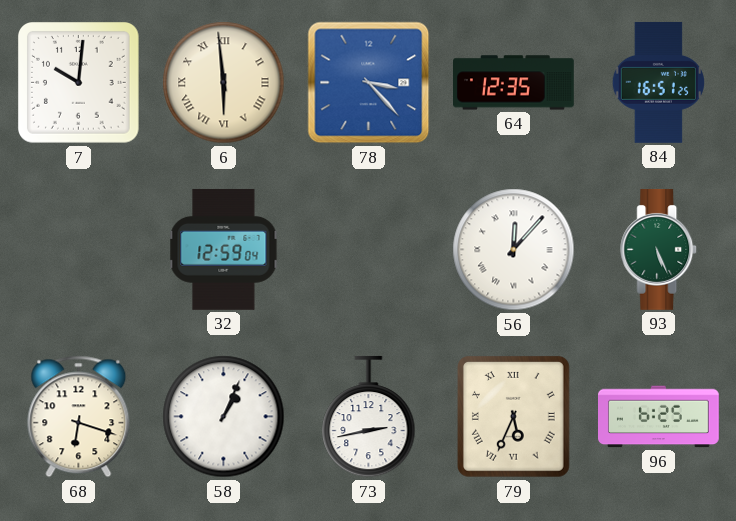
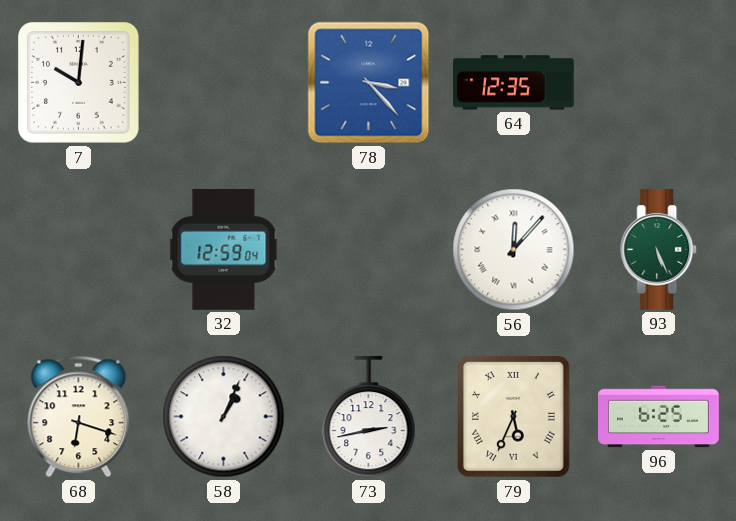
6: 5:59 -> none (224, 83)
84: 16:51 -> none (658, 82)
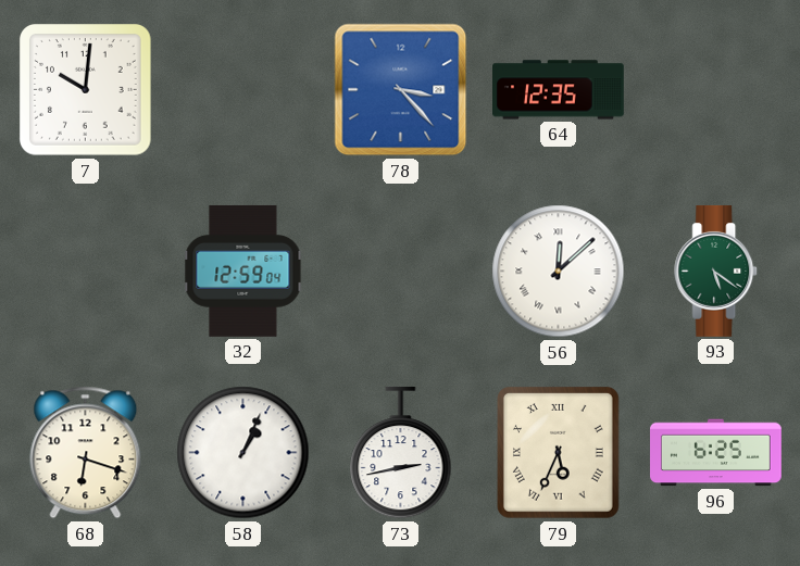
56: 12:07 -> 12:08 (559, 272)
93: 5:26 -> 5:21 (716, 271)
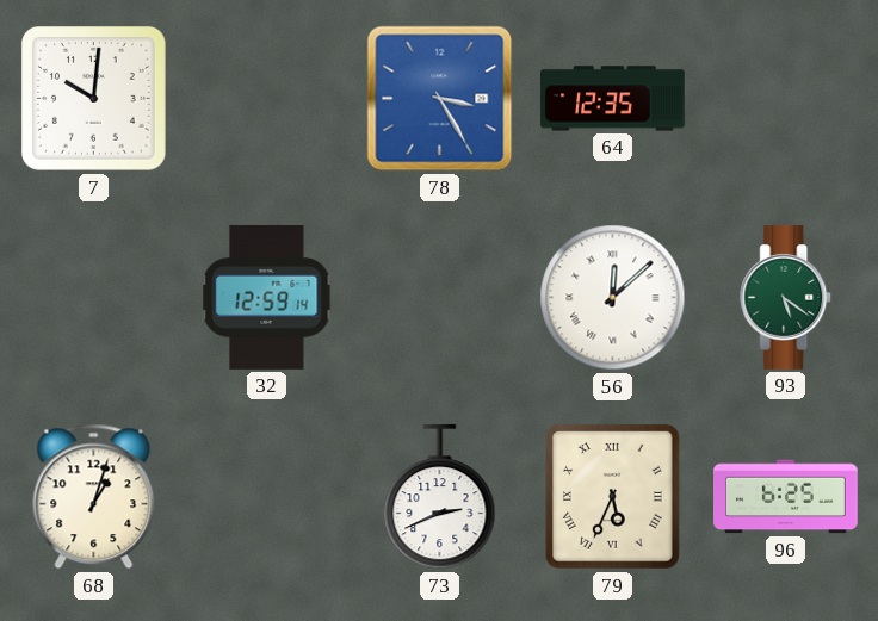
78: 3:23 -> 3:25 (440, 99)
32: 12:59:04 -> 12:59:14 (267, 297)
68: 6:18 -> 1:03 (94, 497)
58: 1:04 -> none (243, 453)
73: 2:43 -> 2:41 (440, 497)
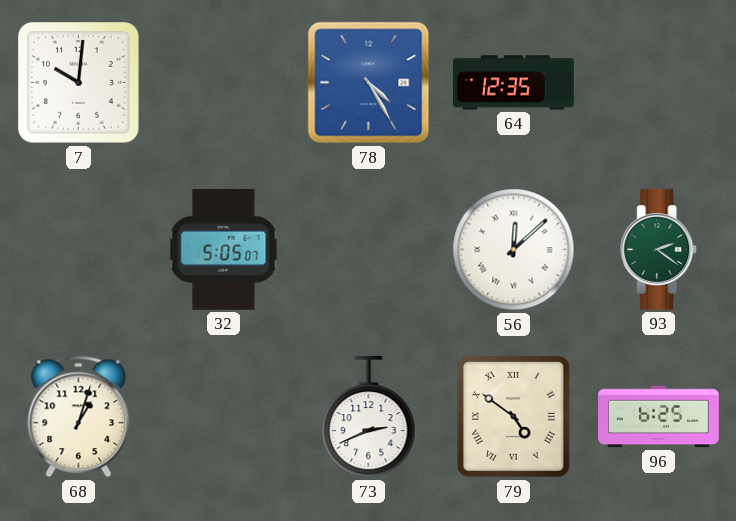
78: 3:25 -> 4:25 (369, 83)
32: 12:59 -> 5:05 (224, 249)
93: 5:21 -> 2:21 (659, 249)
79: 5:34 -> 4:51 (513, 417)
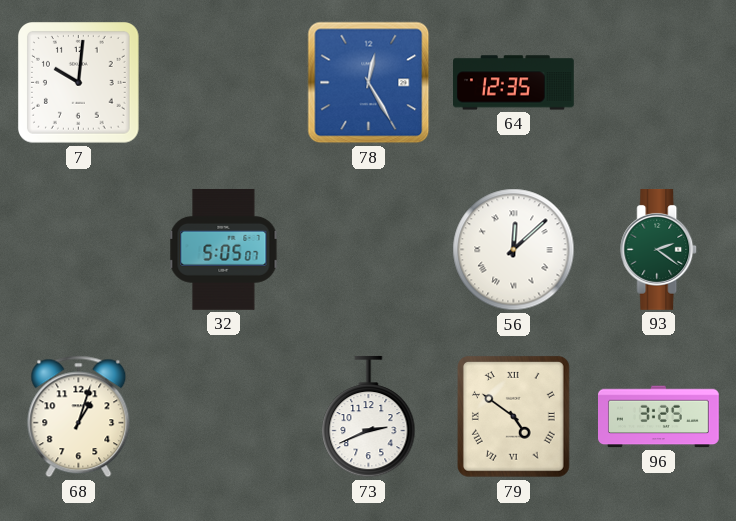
78: 4:25 -> 12:25 (369, 83)
96: 6:25 -> 3:25 (659, 417)
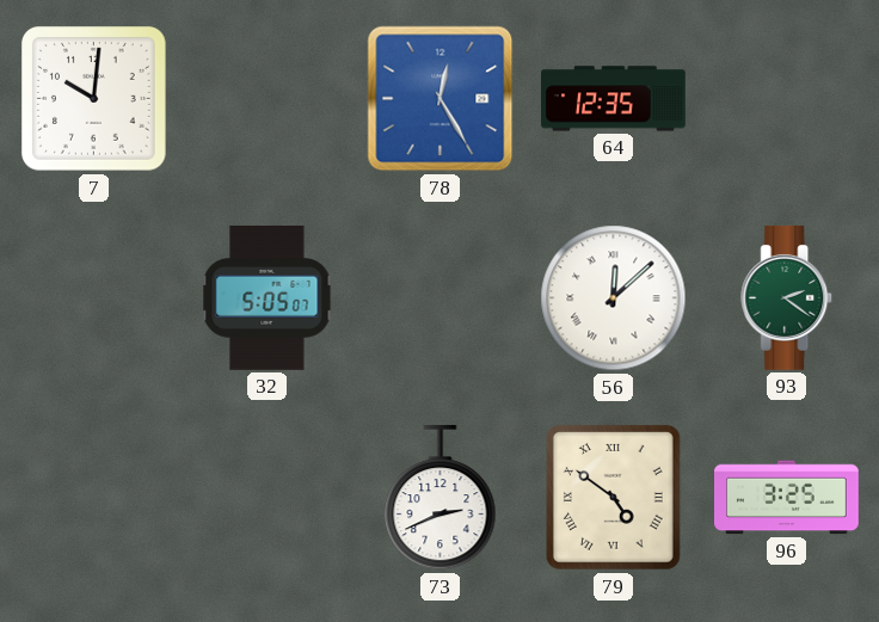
68: 1:03 -> none (79, 417)
